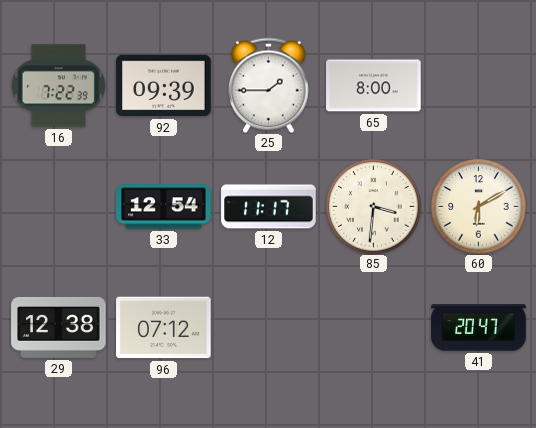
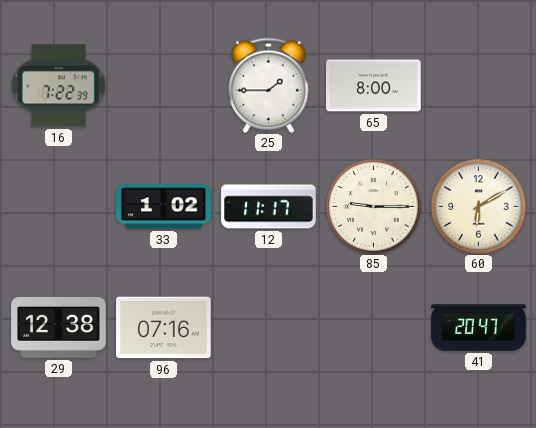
92: 09:39 -> none (164, 86)
33: 12:54 -> 1:02 (164, 207)
85: 3:31 -> 9:15 (373, 206)
96: 07:12 -> 07:16 (164, 328)
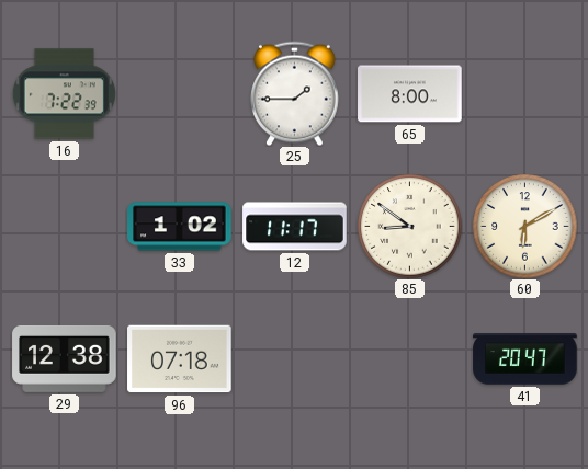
85: 9:15 -> 8:51 (409, 226)
96: 07:16 -> 07:18 (180, 359)
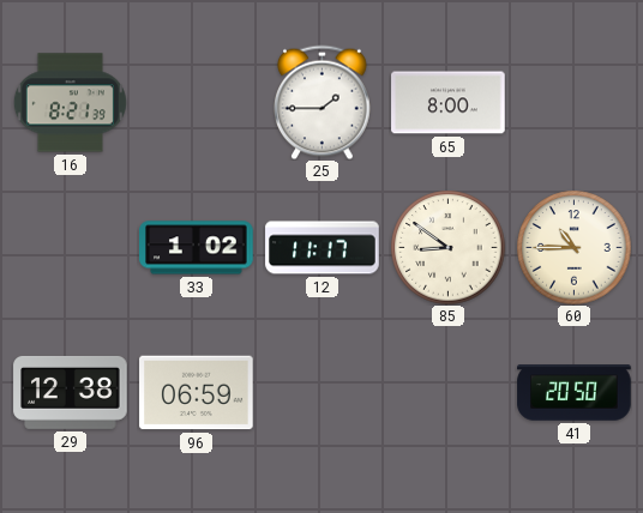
16: 7:22 -> 8:21 (70, 103)
60: 6:10 -> 10:45 (573, 247)
96: 07:18 -> 06:59 (197, 393)
41: 20:47 -> 20:50 (575, 393)
